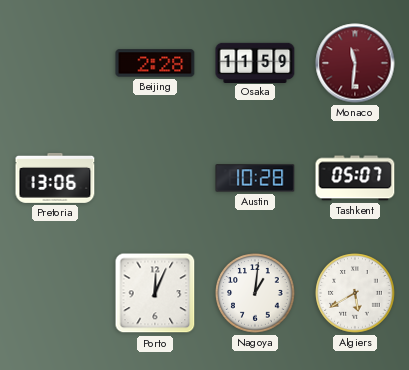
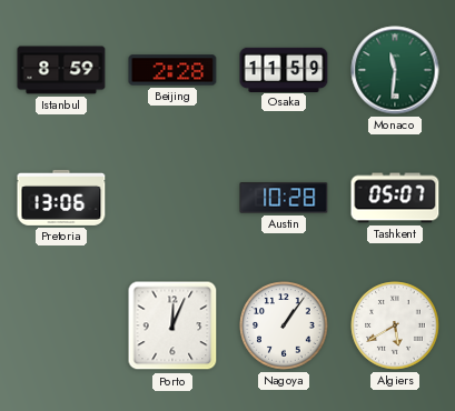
Istanbul: none -> 8:59 (61, 70)
Monaco dial: burgundy -> green (395, 70)
Nagoya: 1:01 -> 1:06 (284, 325)
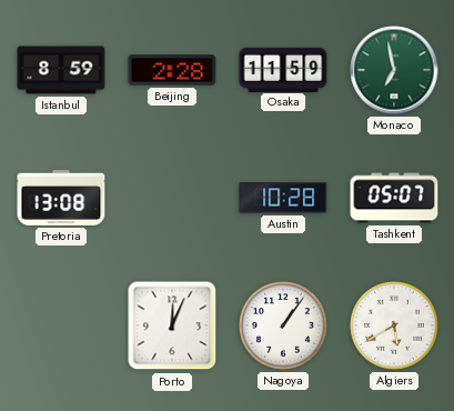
Monaco: 11:31 -> 6:58 (394, 70)
Pretoria: 13:06 -> 13:08 (61, 198)
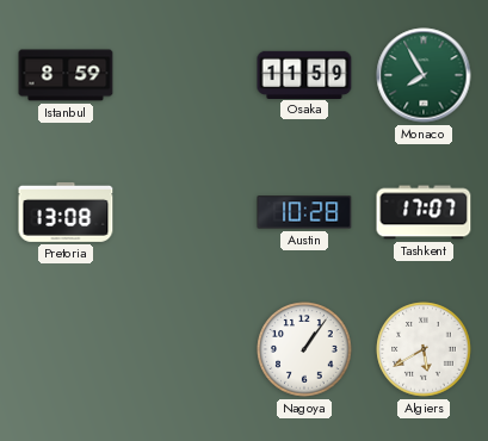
Beijing: 2:28 -> none (172, 70)
Monaco: 6:58 -> 7:55 (424, 75)
Tashkent: 05:07 -> 17:07 (424, 212)
Porto: 12:04 -> none (172, 325)
